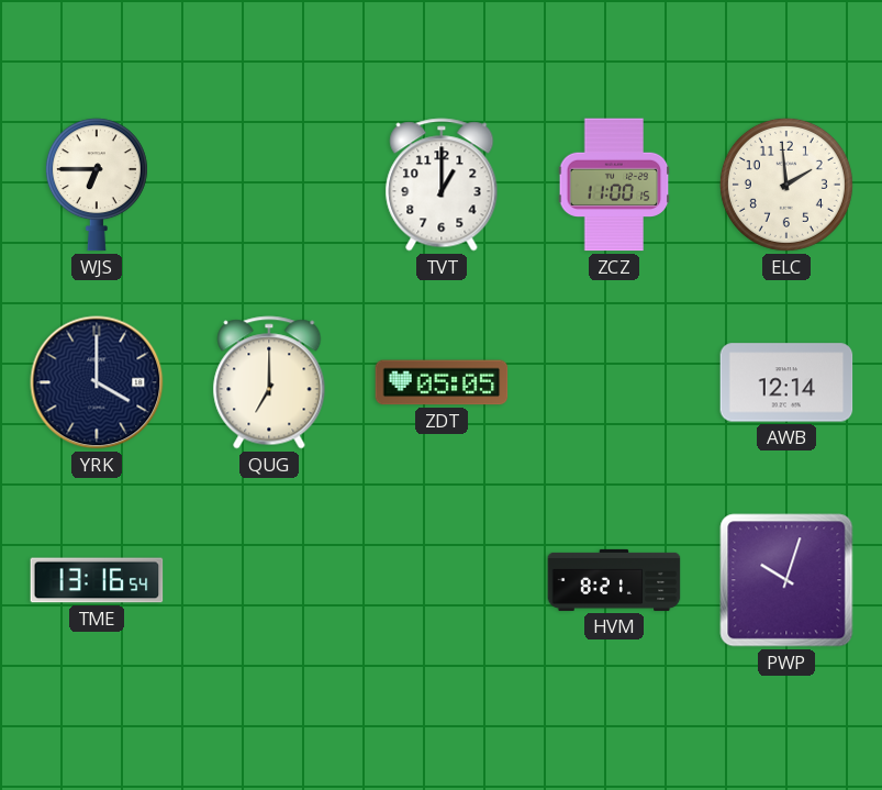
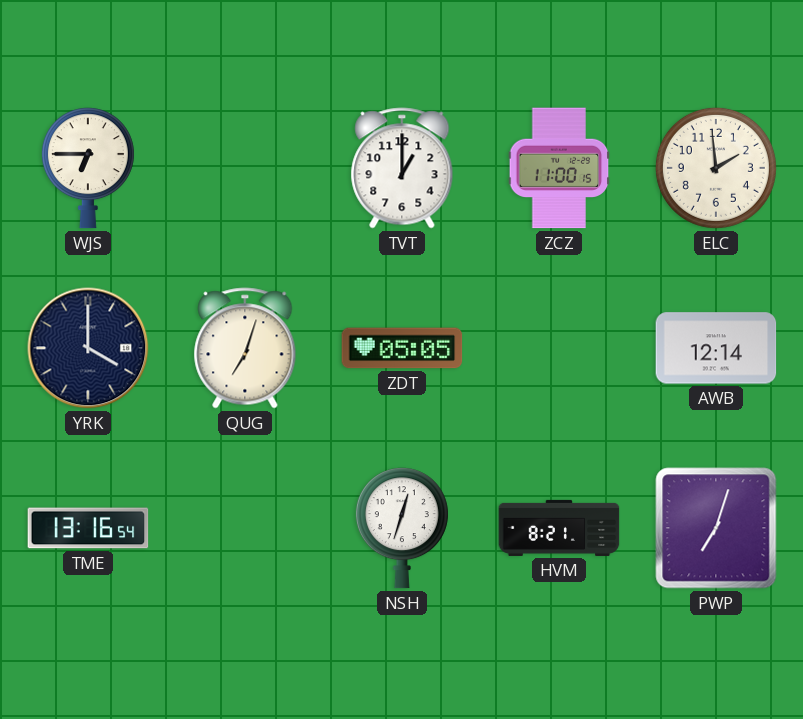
QUG: 7:00 -> 7:03 (245, 348)
NSH: none -> 12:33 (402, 528)
PWP: 10:03 -> 7:03 (716, 528)
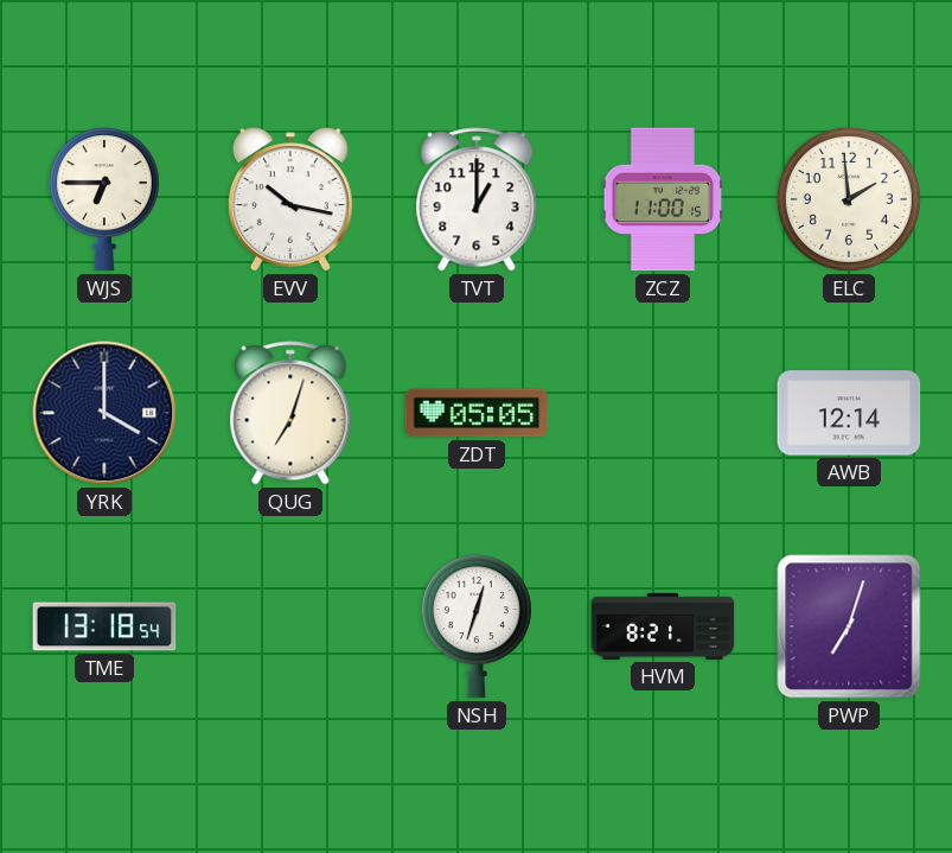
EVV: none -> 10:17 (290, 199)
TME: 13:16 -> 13:18 (104, 626)
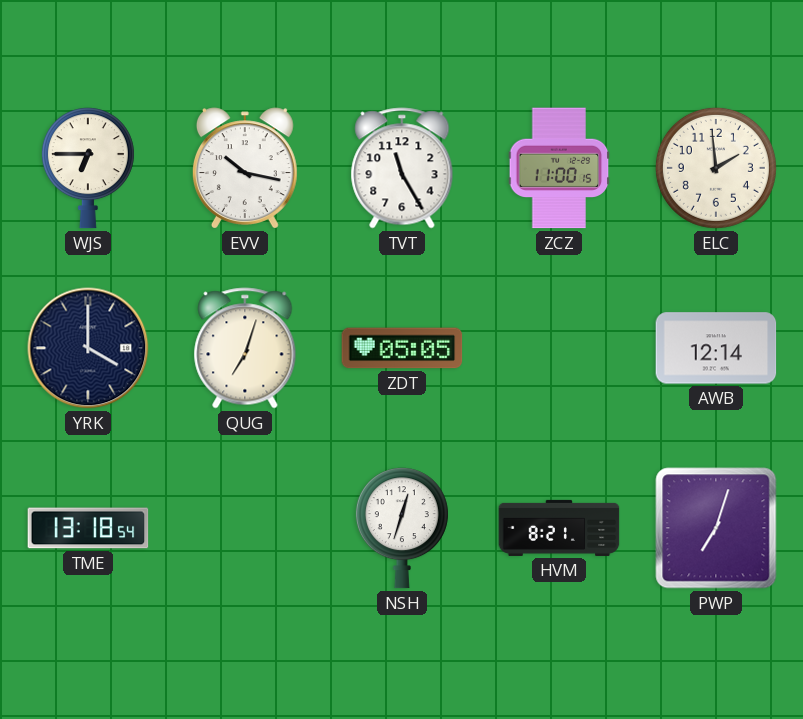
TVT: 1:00 -> 11:25 (402, 168)
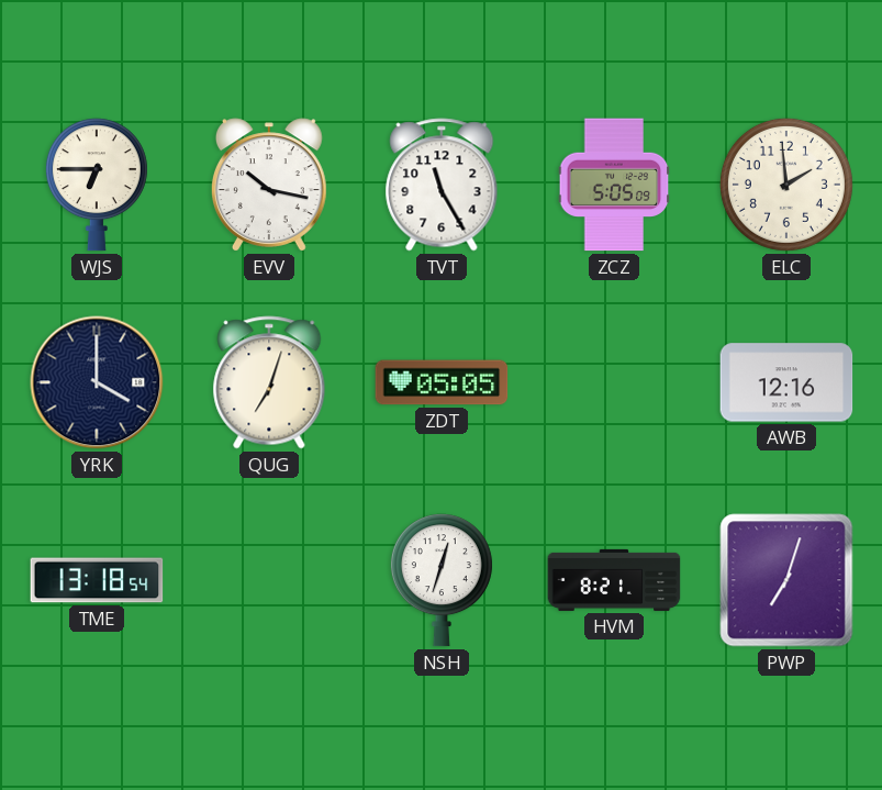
ZCZ: 11:00 -> 5:05 (614, 185)
AWB: 12:14 -> 12:16 (786, 382)
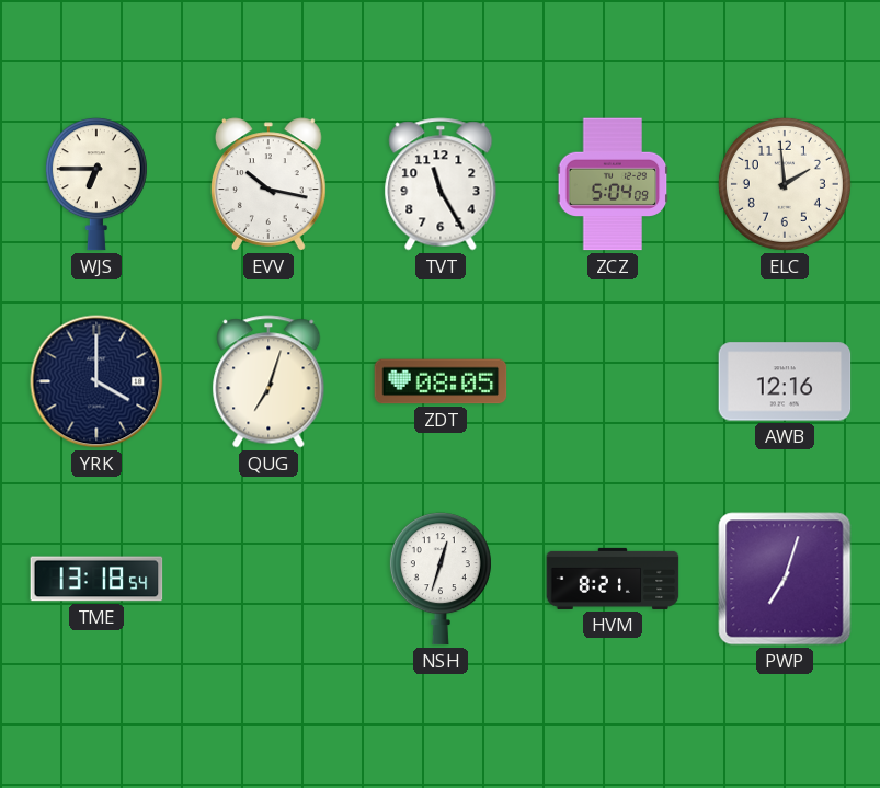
ZCZ: 5:05 -> 5:04 (613, 184)
ZDT: 05:05 -> 08:05 (441, 381)
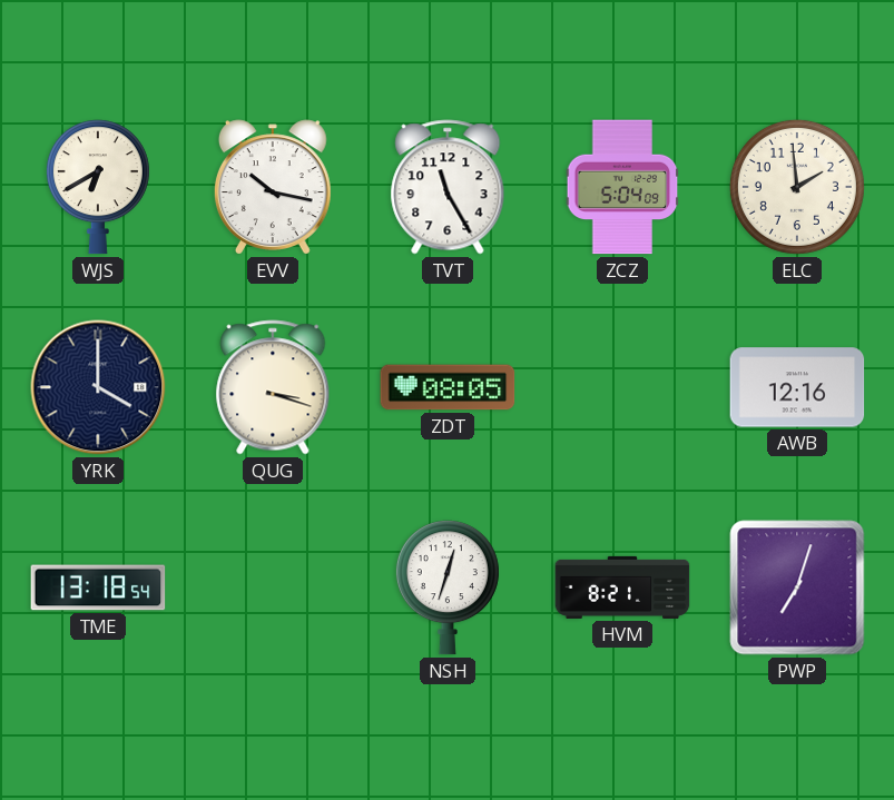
WJS: 6:45 -> 6:40 (98, 187)
QUG: 7:03 -> 3:18 (273, 387)
